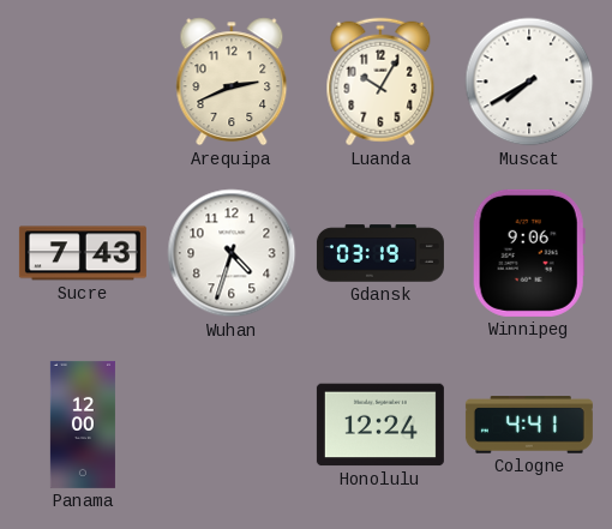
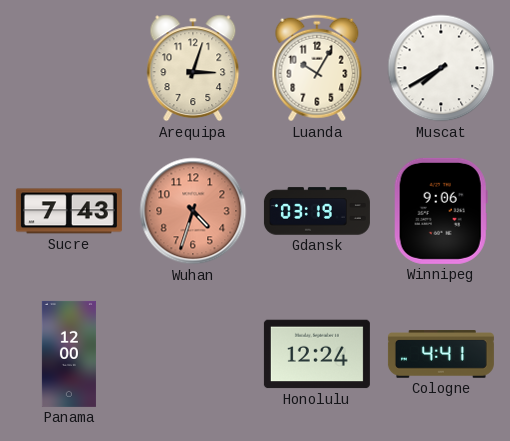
Arequipa: 2:41 -> 3:03 (193, 68)
Wuhan dial: white -> salmon (193, 211)
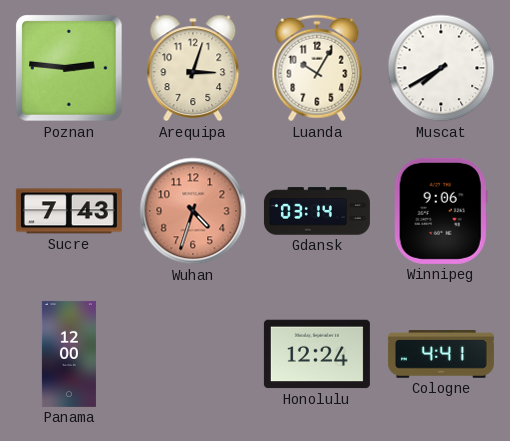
Poznan: none -> 2:46 (69, 68)
Gdansk: 03:19 -> 03:14 (317, 211)
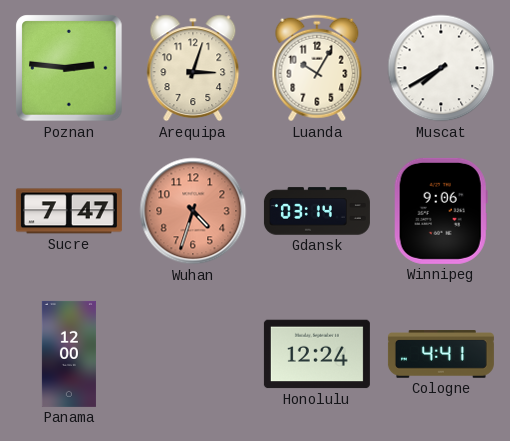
Sucre: 7:43 -> 7:47 (69, 211)
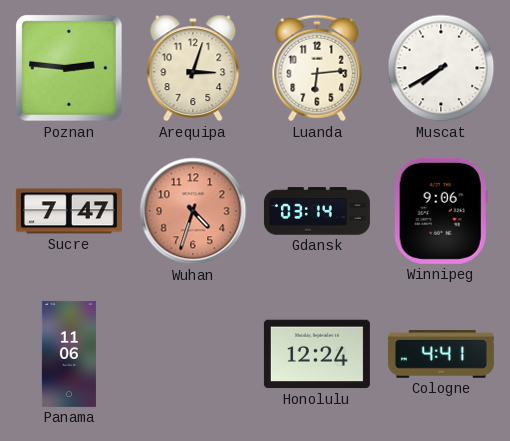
Luanda: 10:05 -> 6:14 (317, 68)
Panama: 12:00 -> 11:06 (69, 354)
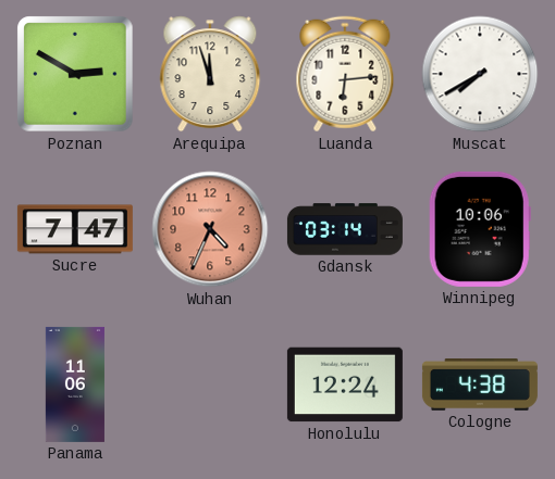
Poznan: 2:46 -> 2:50 (75, 74)
Arequipa: 3:03 -> 11:57 (210, 74)
Wuhan: 4:33 -> 4:34 (210, 229)
Winnipeg: 9:06 -> 10:06 (480, 229)
Cologne: 4:41 -> 4:38 (480, 385)
